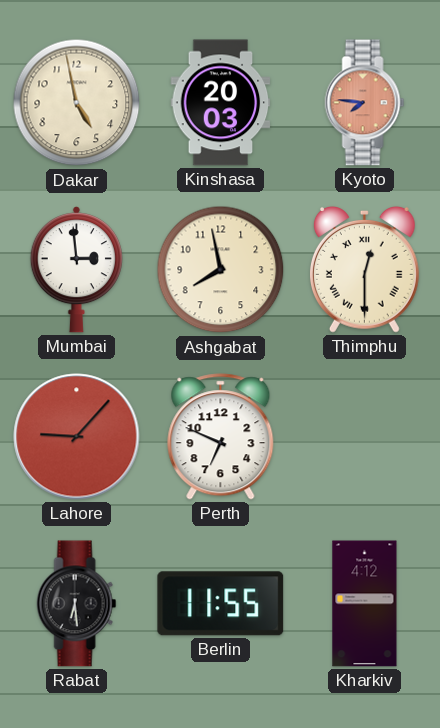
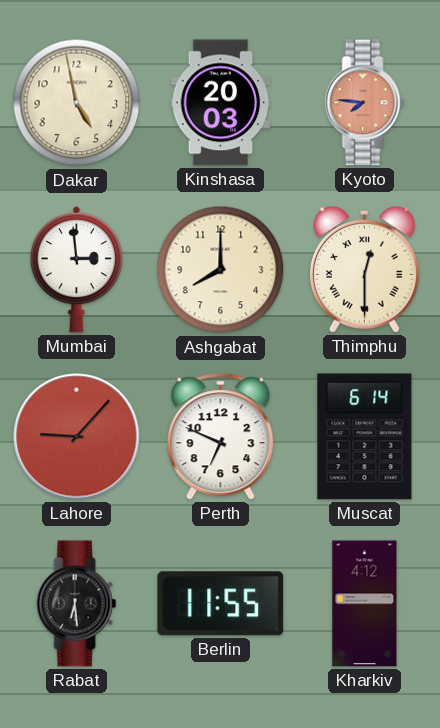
Ashgabat: 7:58 -> 8:00 (221, 270)
Muscat: none -> 6:14 (365, 437)
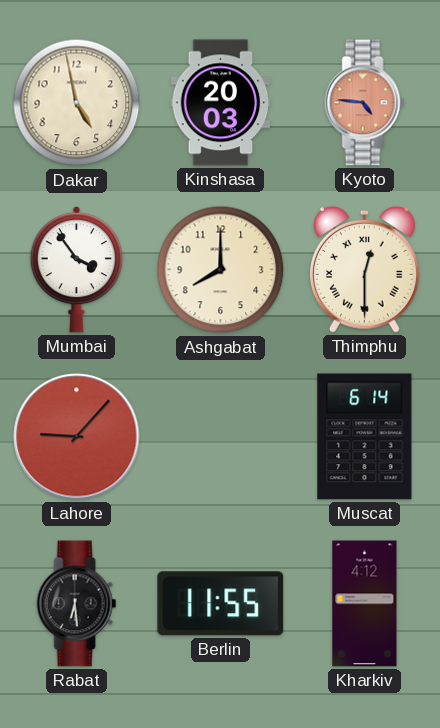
Kyoto: 7:46 -> 4:46 (365, 103)
Mumbai: 2:59 -> 3:54 (76, 270)
Perth: 6:49 -> none (221, 437)
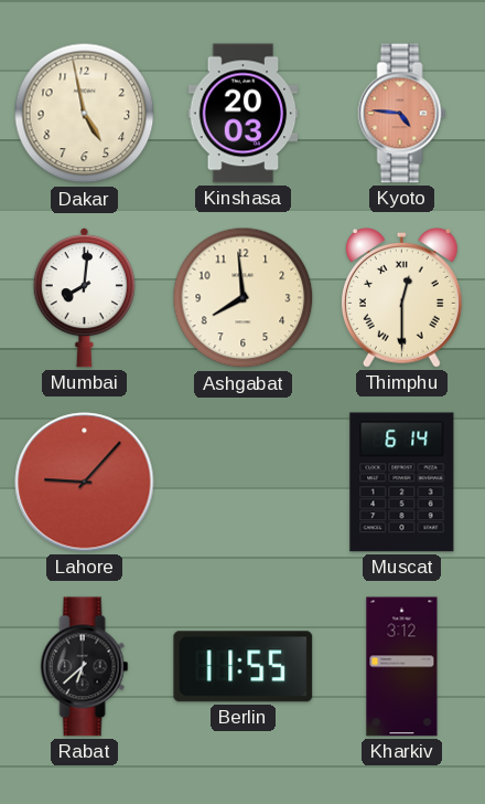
Mumbai: 3:54 -> 8:01 (84, 298)
Ashgabat: 8:00 -> 7:59 (244, 298)
Rabat: 6:29 -> 6:38 (85, 667)
Kharkiv: 4:12 -> 3:12 (402, 667)
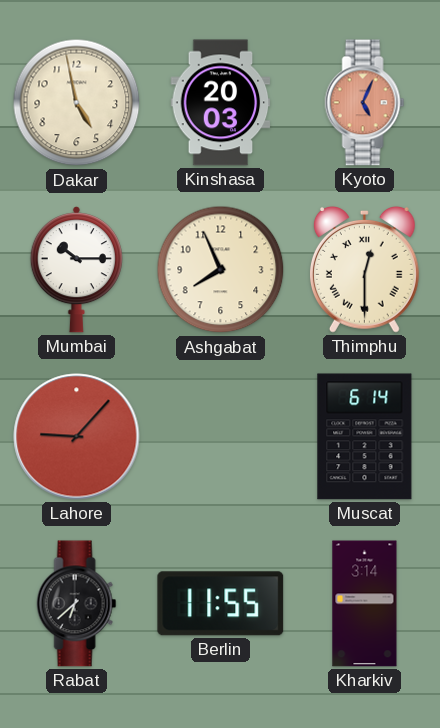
Kyoto: 4:46 -> 5:04 (365, 103)
Mumbai: 8:01 -> 10:15 (76, 270)
Ashgabat: 7:59 -> 7:56 (221, 270)
Kharkiv: 3:12 -> 3:14 (365, 604)
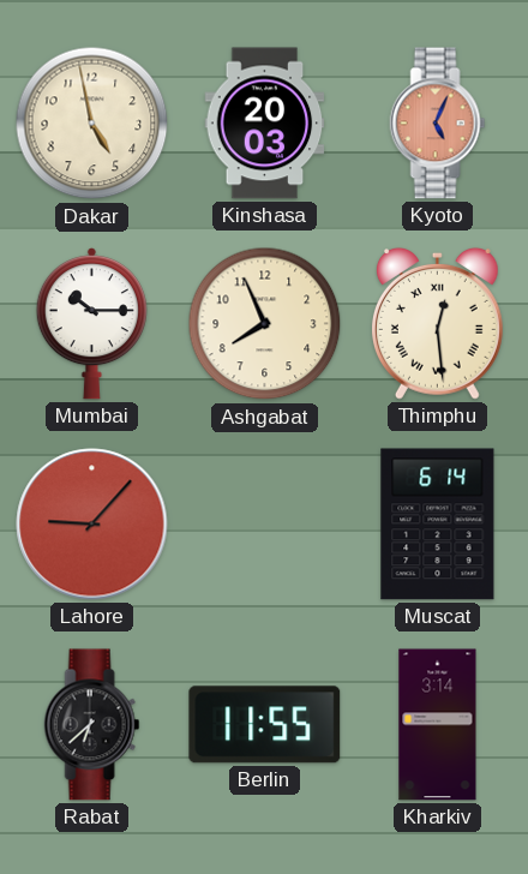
Thimphu: 12:30 -> 12:29 (437, 323)
